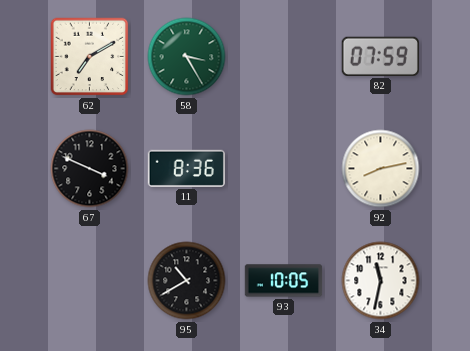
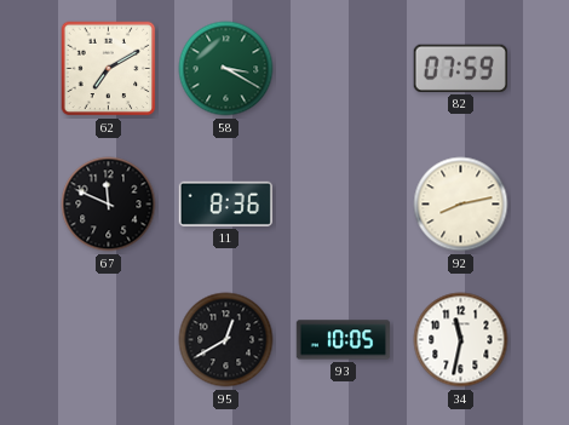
58: 3:25 -> 3:20 (226, 69)
67: 3:49 -> 11:49 (109, 205)
95: 10:40 -> 12:40 (226, 340)
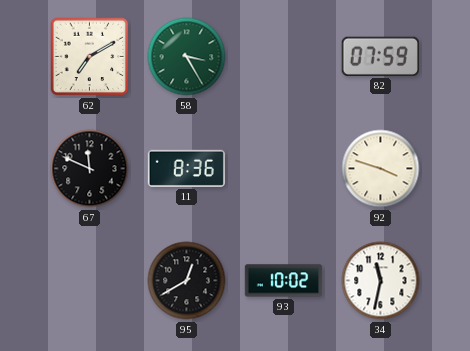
58: 3:20 -> 3:25 (187, 57)
92: 8:13 -> 3:48 (381, 169)
93: 10:05 -> 10:02 (284, 281)
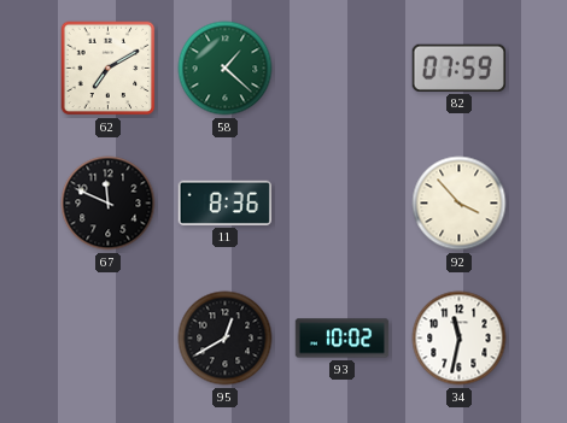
58: 3:25 -> 1:22 (226, 69)
92: 3:48 -> 3:53 (460, 204)
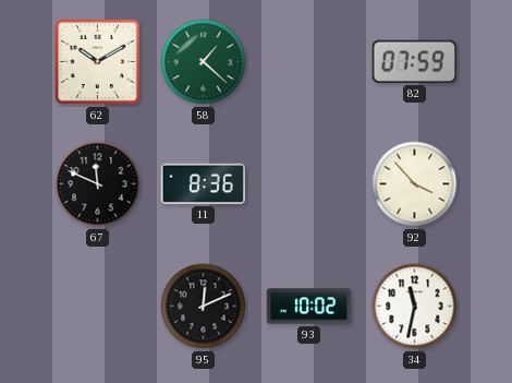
62: 7:10 -> 10:10 (98, 62)
95: 12:40 -> 12:11 (204, 307)
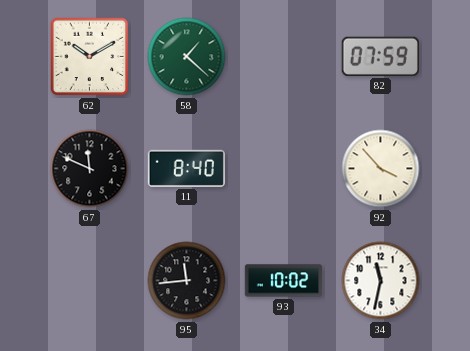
11: 8:36 -> 8:40 (186, 168)
95: 12:11 -> 11:44 (187, 281)
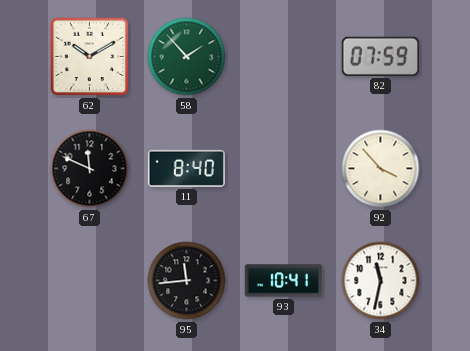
58: 1:22 -> 1:53 (187, 57)
93: 10:02 -> 10:41 (284, 281)
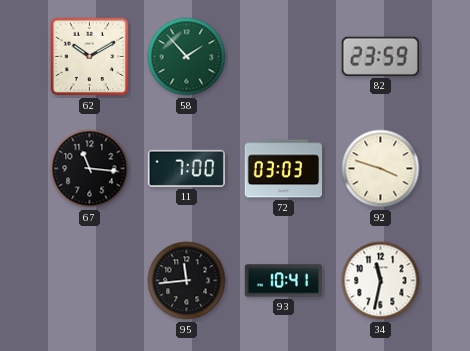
82: 07:59 -> 23:59 (380, 56)
67: 11:49 -> 11:16 (90, 169)
11: 8:40 -> 7:00 (186, 168)
72: none -> 03:03 (284, 169)
92: 3:53 -> 3:48 (381, 169)
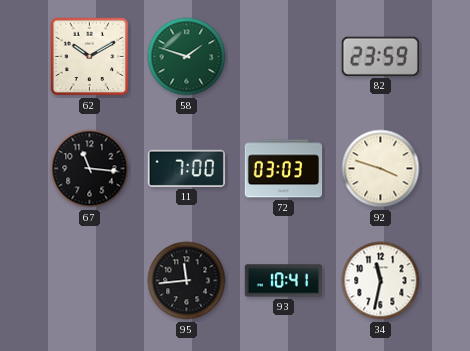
58: 1:53 -> 1:48 (187, 57)
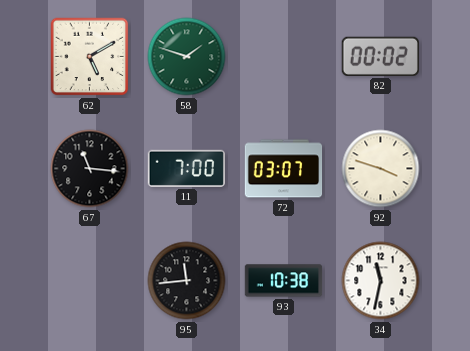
62: 10:10 -> 5:10 (90, 57)
82: 23:59 -> 00:02 (380, 56)
72: 03:03 -> 03:07 (284, 169)
93: 10:41 -> 10:38 (284, 281)
